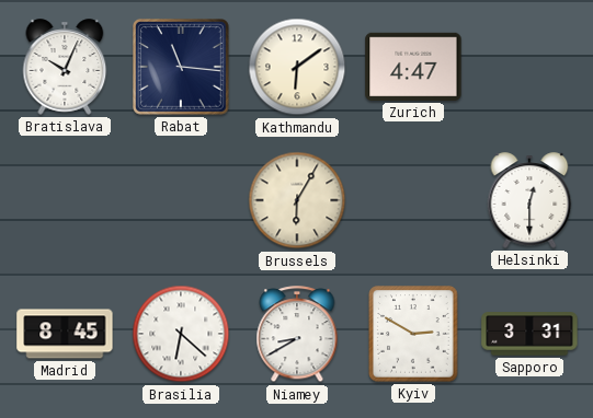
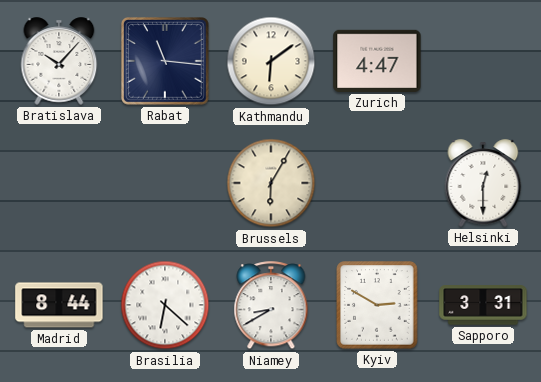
Bratislava: 10:04 -> 10:07 (59, 61)
Madrid: 8:45 -> 8:44 (59, 305)
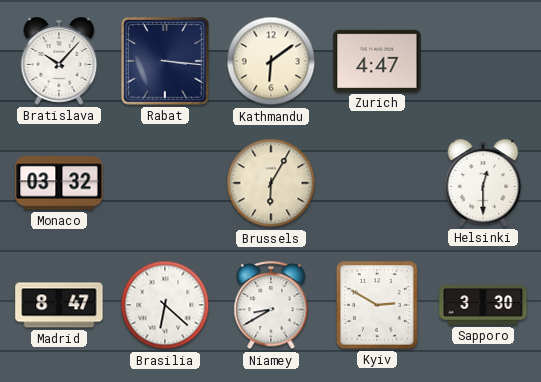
Rabat: 11:16 -> 3:16 (166, 62)
Monaco: none -> 03:32 (59, 183)
Madrid: 8:44 -> 8:47 (59, 305)
Sapporo: 3:31 -> 3:30 (483, 305)
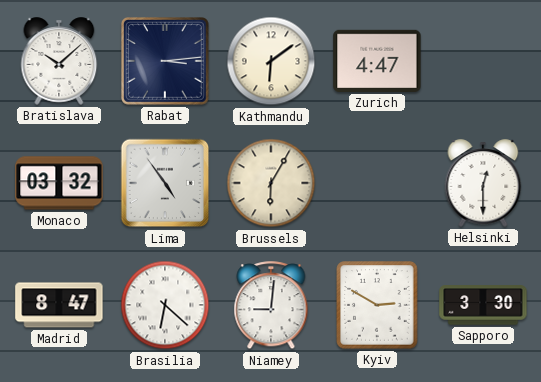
Bratislava: 10:07 -> 10:08 (59, 61)
Rabat: 3:16 -> 3:14 (166, 62)
Lima: none -> 4:54 (165, 183)
Niamey: 8:40 -> 9:01 (271, 306)
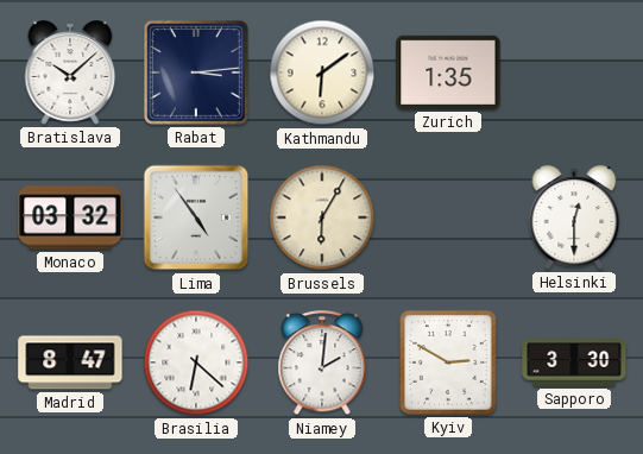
Zurich: 4:47 -> 1:35 (448, 72)
Niamey: 9:01 -> 2:01 (322, 364)
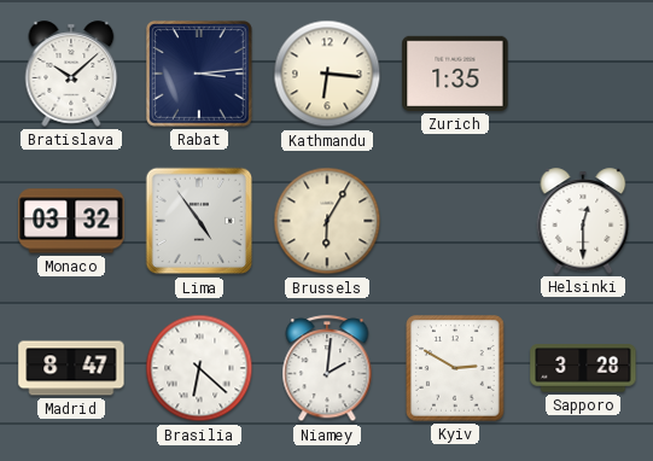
Kathmandu: 6:09 -> 6:16 (327, 74)
Sapporo: 3:30 -> 3:28 (583, 368)
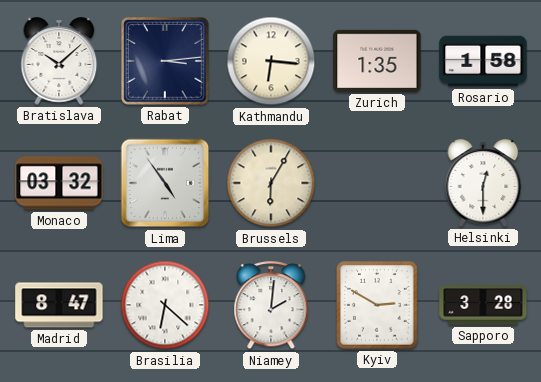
Rosario: none -> 1:58 (483, 61)
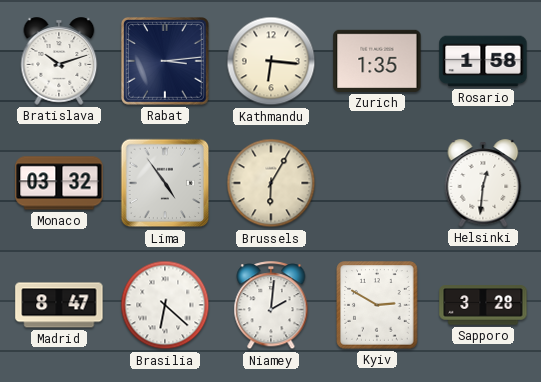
Bratislava: 10:08 -> 10:12 (59, 61)
Helsinki: 12:30 -> 12:31 (483, 183)
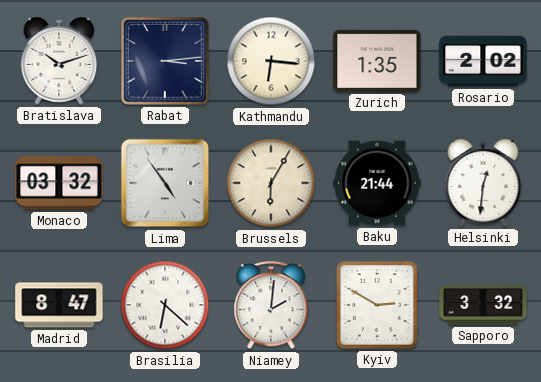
Rosario: 1:58 -> 2:02 (483, 61)
Baku: none -> 21:44 (377, 183)
Sapporo: 3:28 -> 3:32 (483, 305)
